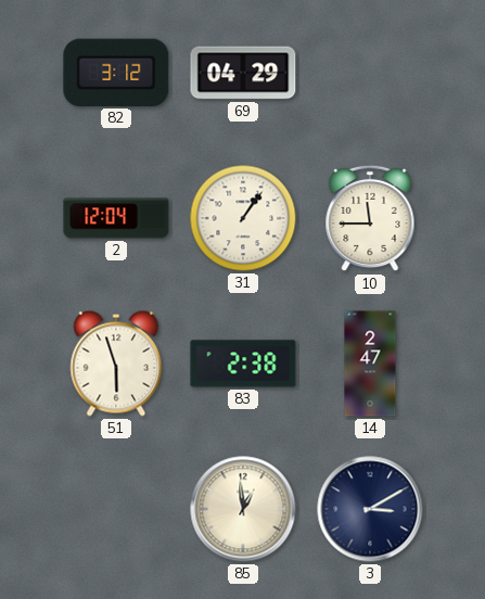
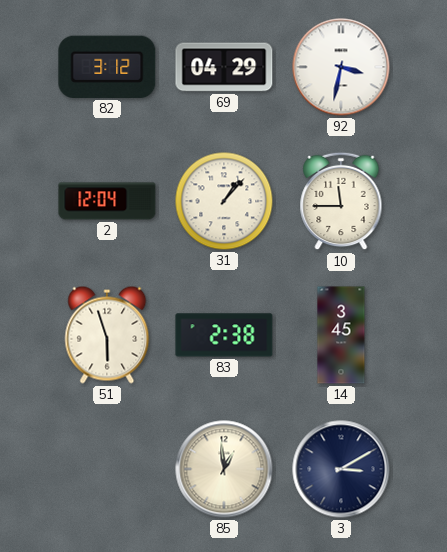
92: none -> 3:32 (341, 67)
31: 1:06 -> 1:07 (224, 201)
14: 2:47 -> 3:45 (341, 335)
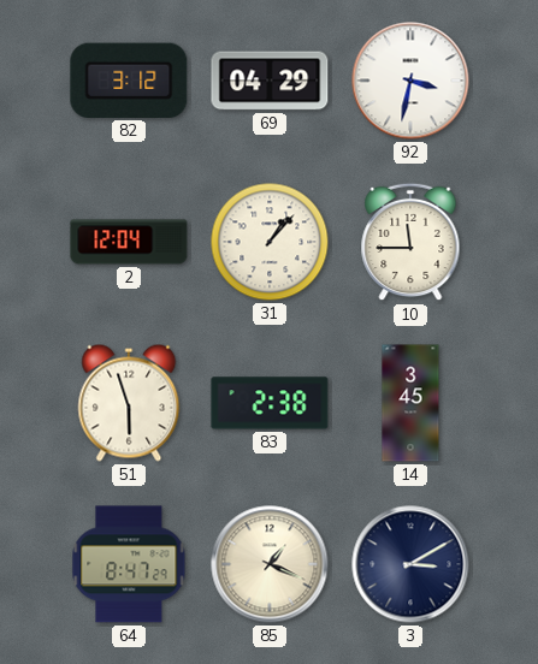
64: none -> 8:47 (129, 564)
85: 12:59 -> 1:19 (270, 564)
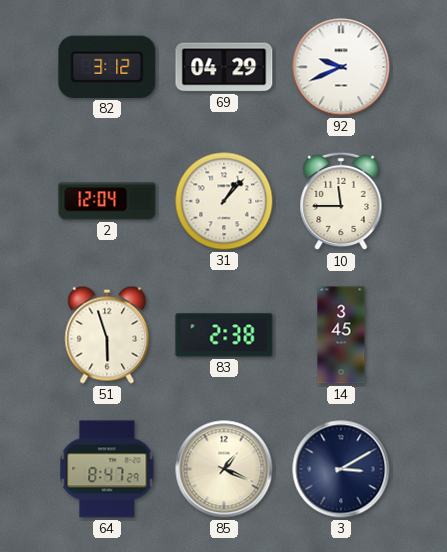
92: 3:32 -> 9:41 (341, 67)
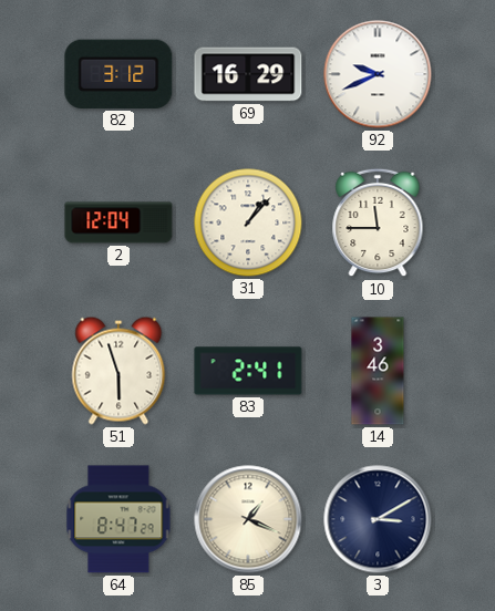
69: 04:29 -> 16:29 (248, 74)
83: 2:38 -> 2:41 (248, 371)
14: 3:45 -> 3:46 (378, 371)
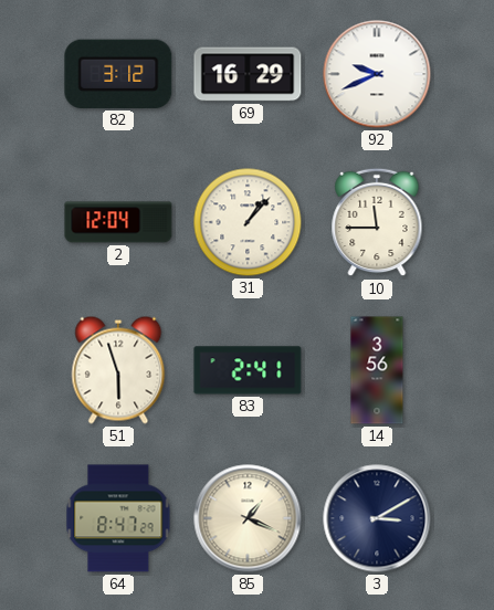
14: 3:46 -> 3:56 (377, 370)
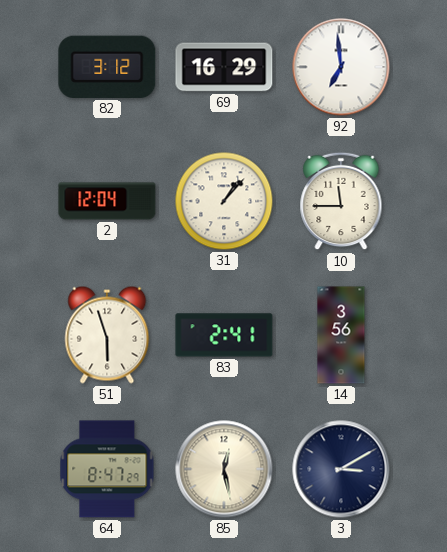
92: 9:41 -> 6:59 (341, 67)
85: 1:19 -> 12:28 (224, 469)
